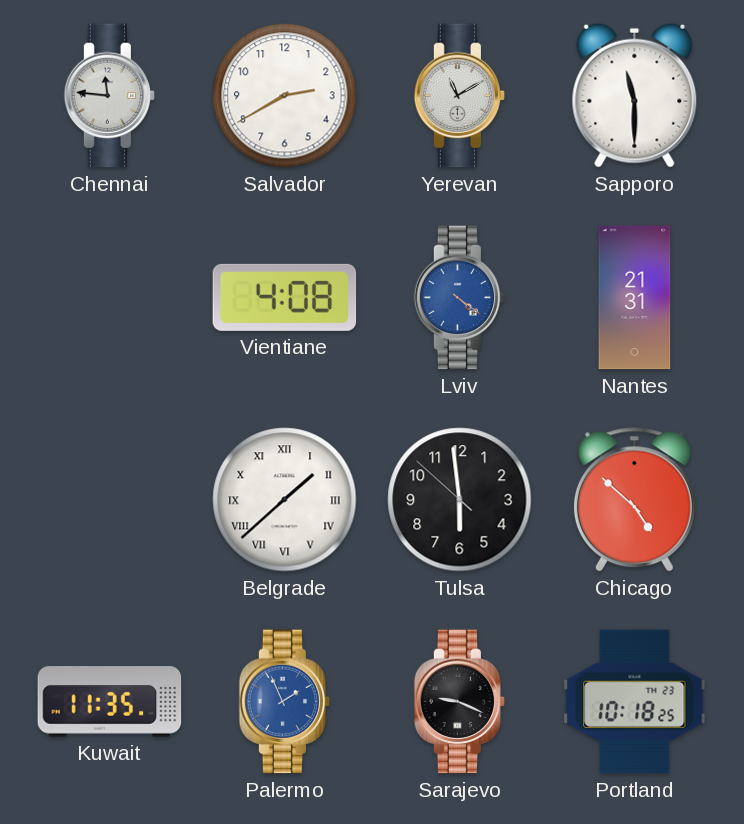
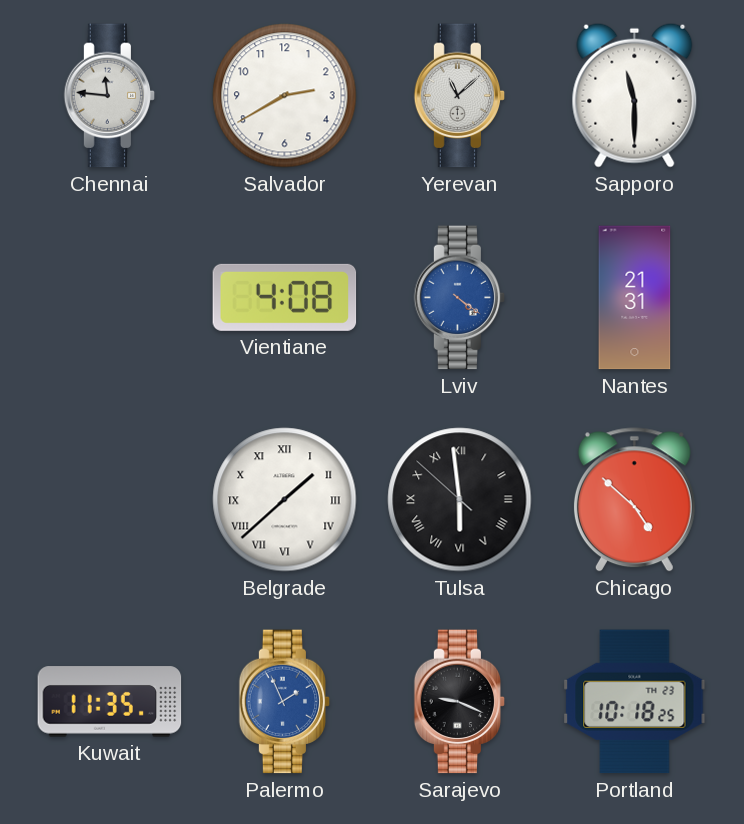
Yerevan: 11:10 -> 11:08 (460, 96)
Tulsa numerals: Arabic -> Roman (460, 500)
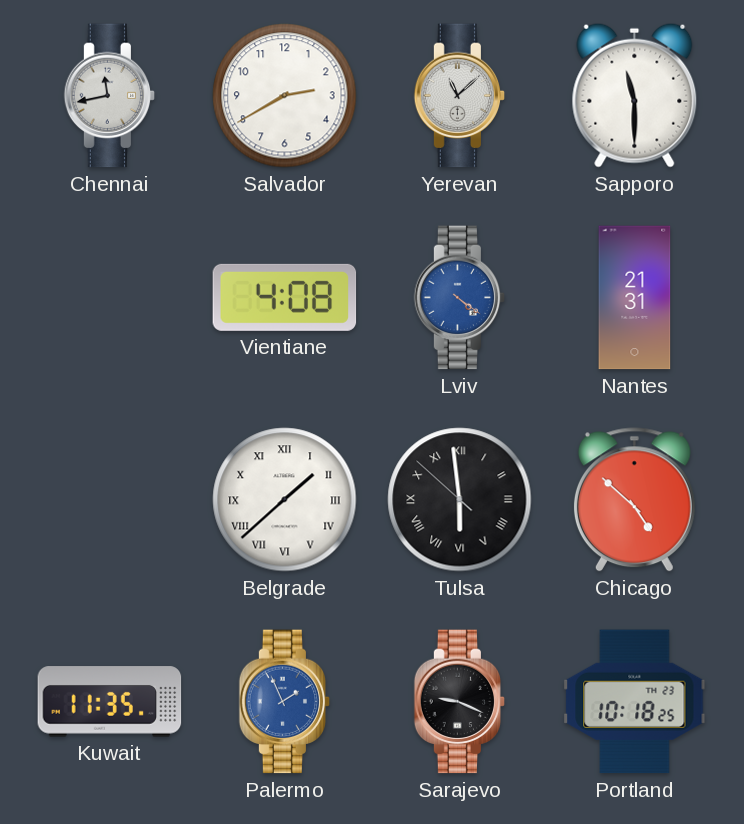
Chennai: 11:46 -> 11:43 (110, 96)
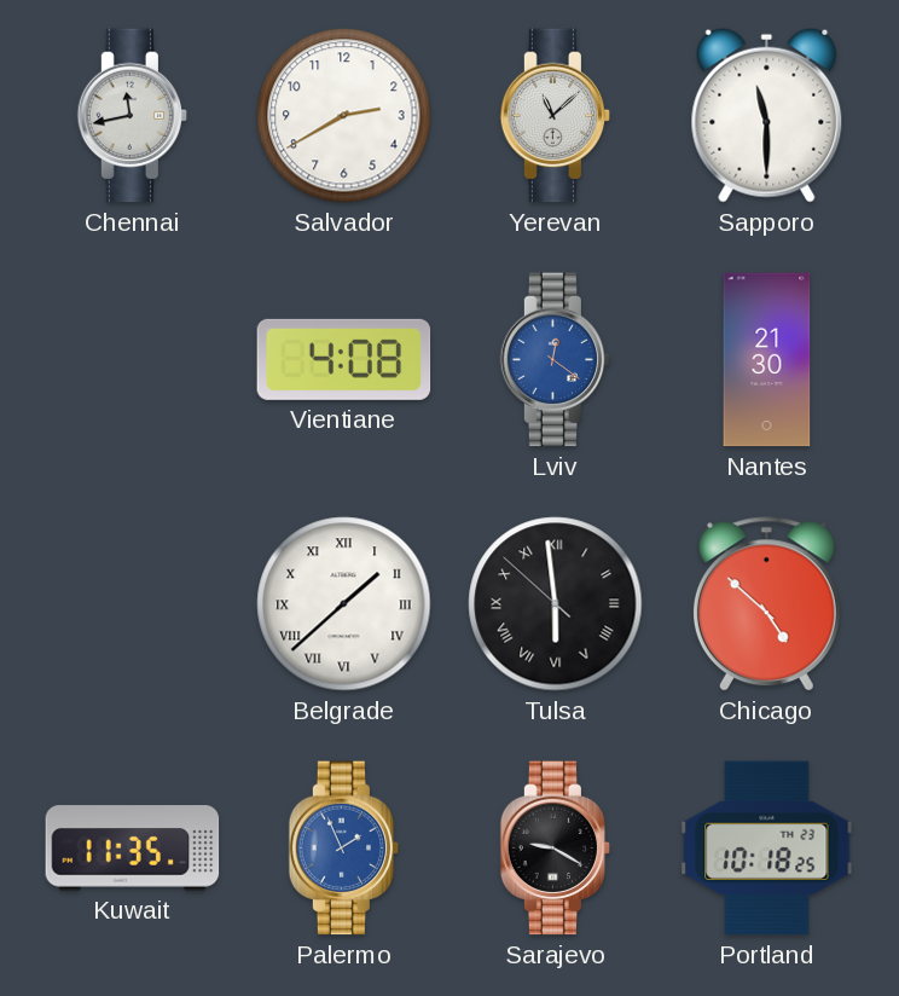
Lviv: 4:21 -> 12:21 (556, 360)
Nantes: 21:31 -> 21:30 (767, 360)
Sarajevo: 9:19 -> 9:20 (556, 849)
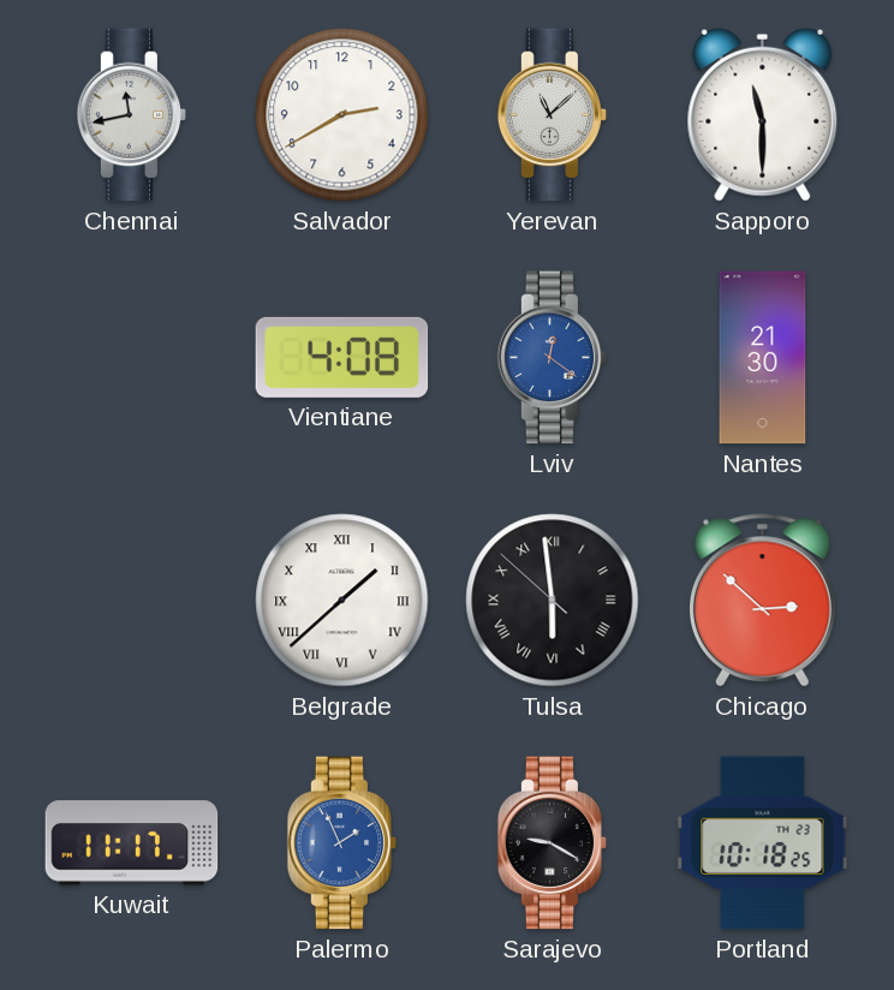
Chicago: 4:52 -> 2:52 (762, 601)
Kuwait: 11:35 -> 11:17 (132, 843)
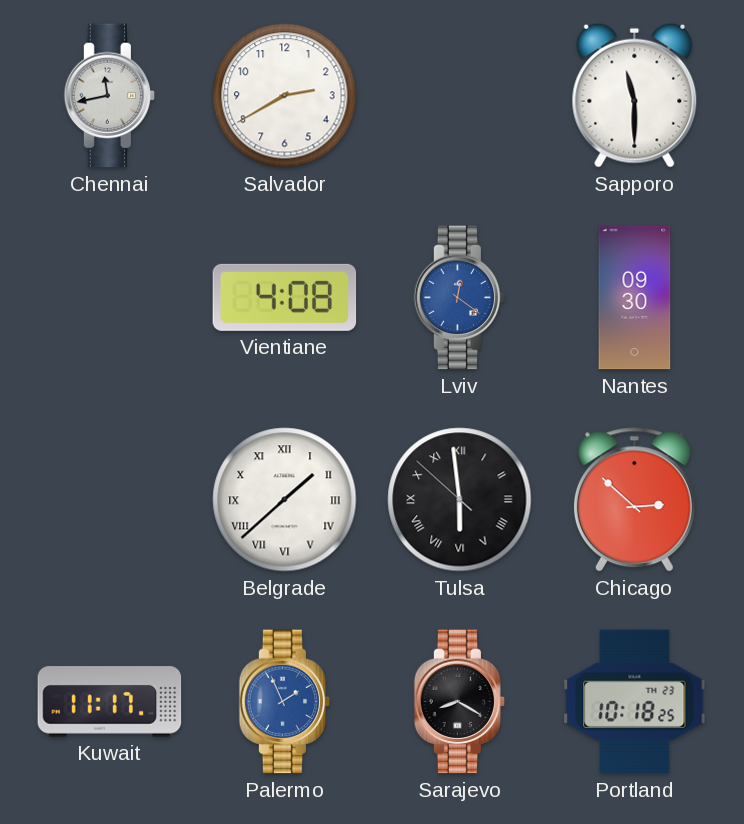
Yerevan: 11:08 -> none (553, 115)
Nantes: 21:30 -> 09:30 (635, 298)
Sarajevo: 9:20 -> 8:20 (460, 702)
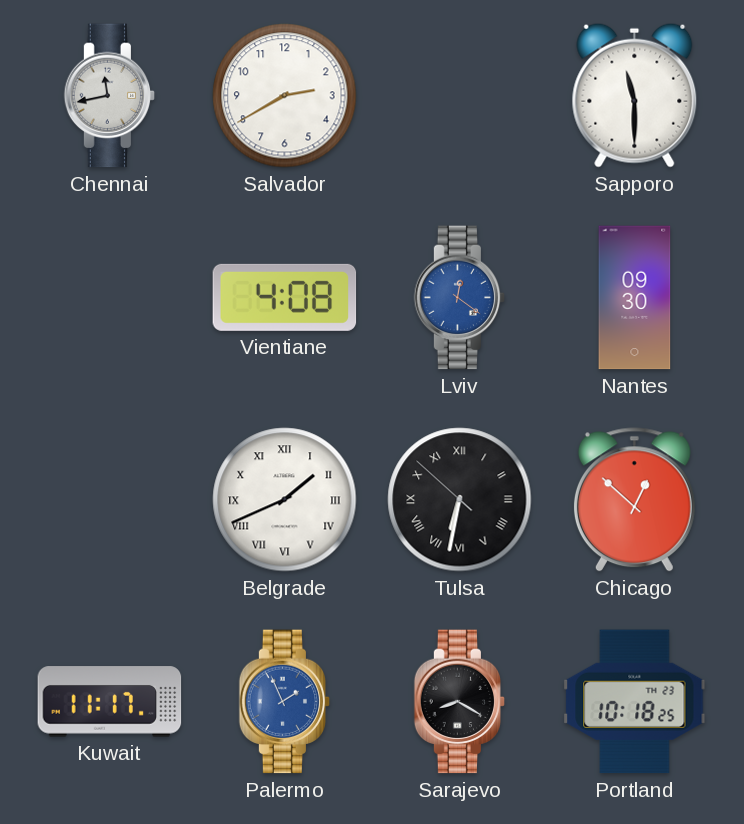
Belgrade: 1:38 -> 1:41 (285, 500)
Tulsa: 5:58 -> 6:31 (460, 500)
Chicago: 2:52 -> 12:52 (634, 500)
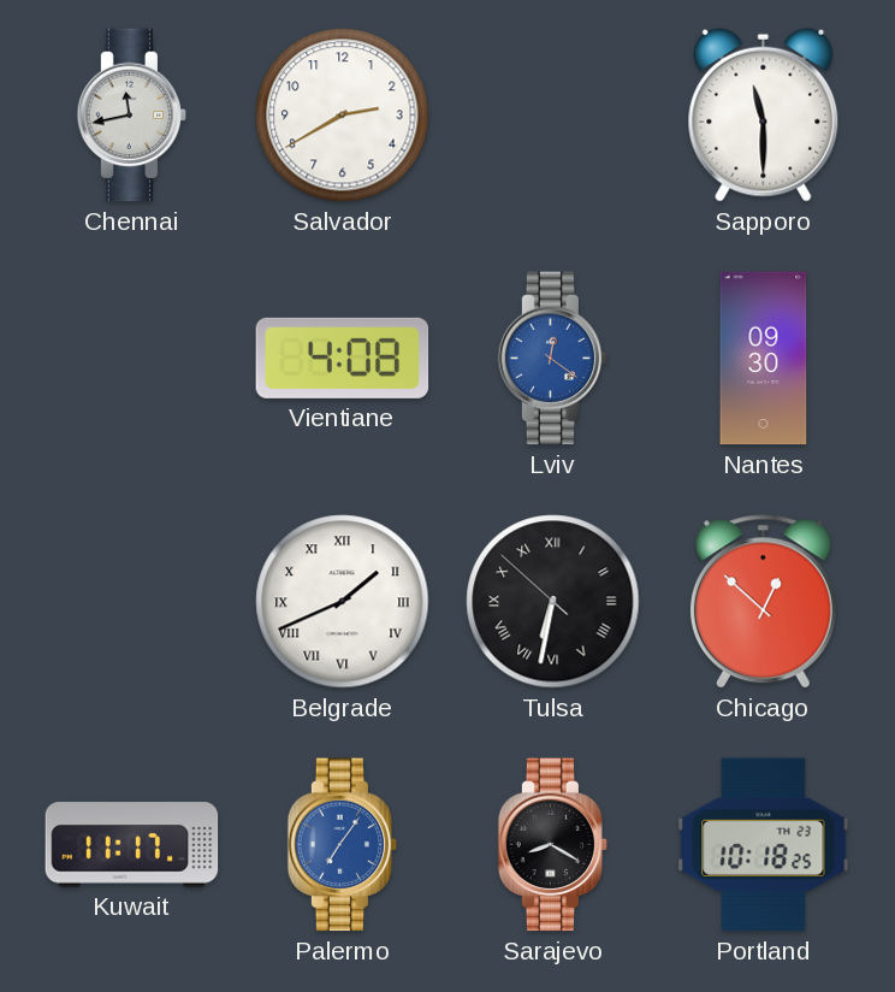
Palermo: 1:56 -> 7:06 (343, 845)
